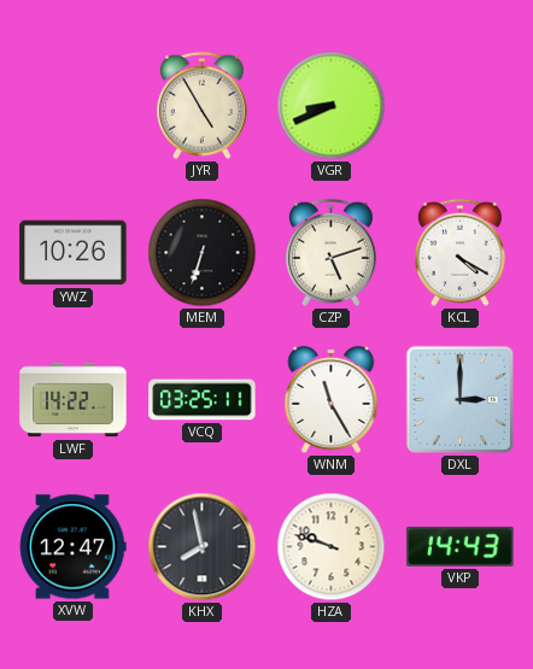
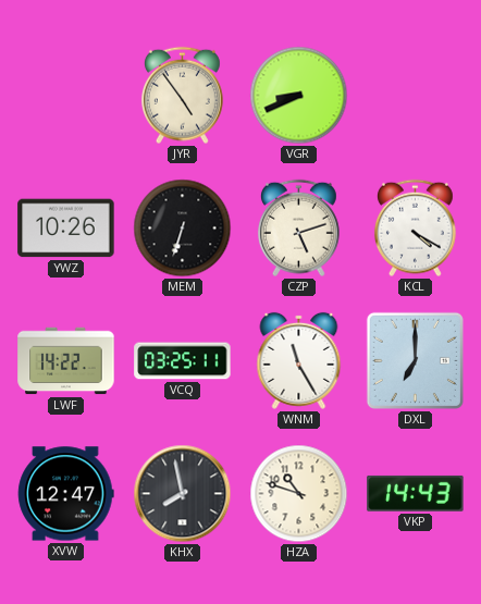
JYR: 4:55 -> 4:54 (182, 96)
DXL: 3:00 -> 7:00 (415, 360)
HZA: 9:48 -> 10:48 (299, 494)
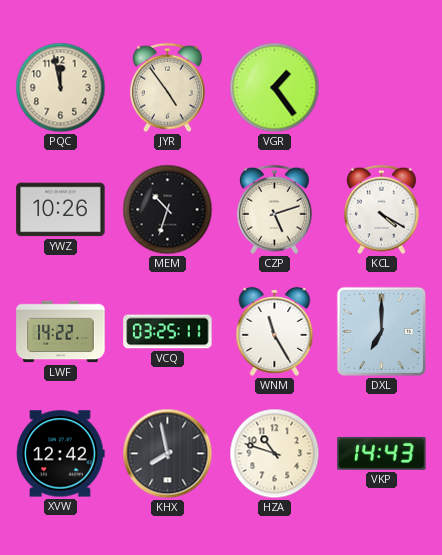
PQC: none -> 11:58 (61, 88)
VGR: 8:41 -> 1:24 (275, 88)
MEM: 6:33 -> 10:33 (168, 210)
XVW: 12:47 -> 12:42 (61, 454)
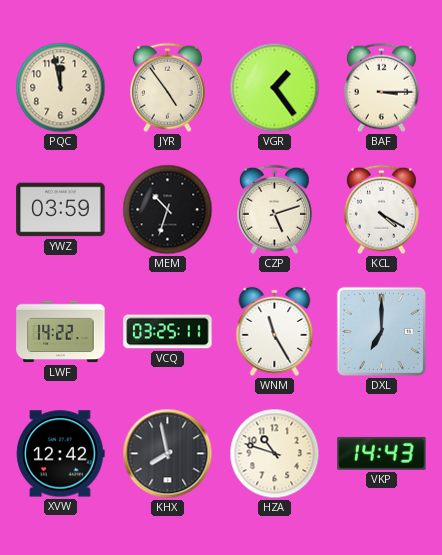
BAF: none -> 3:15 (381, 88)
YWZ: 10:26 -> 03:59 (61, 210)
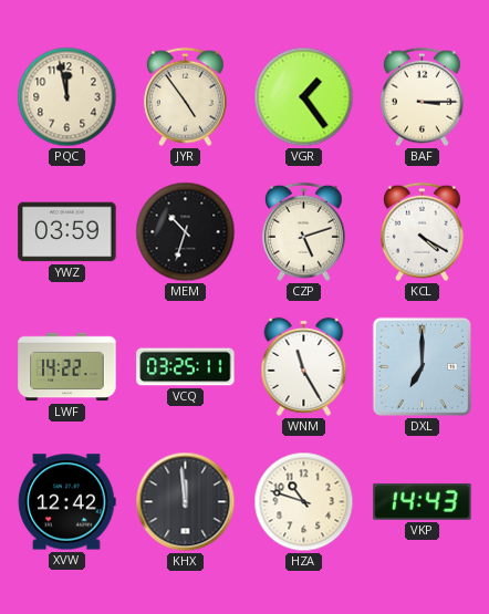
KHX: 7:58 -> 11:59 (186, 502)
